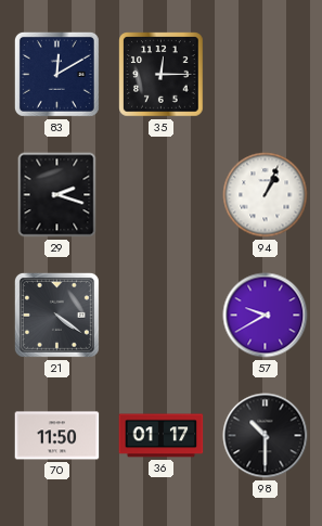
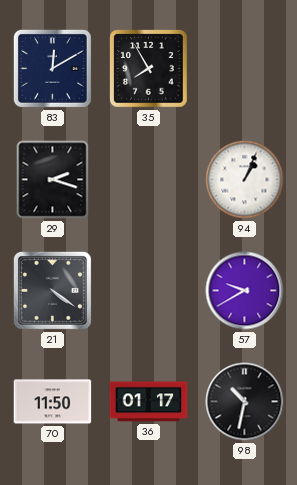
35: 12:15 -> 7:55 (149, 69)
98: 10:30 -> 10:32 (245, 402)
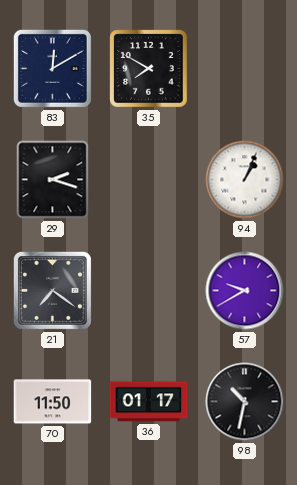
35: 7:55 -> 7:50 (149, 69)
21: 4:21 -> 7:21 (52, 290)
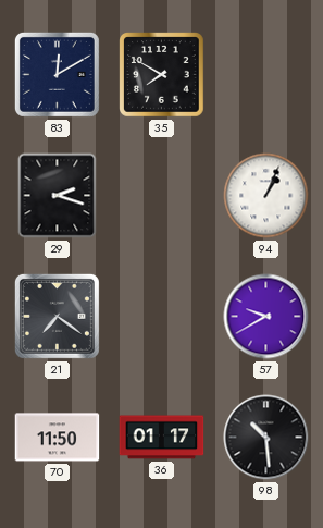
98: 10:32 -> 10:29 (266, 438)
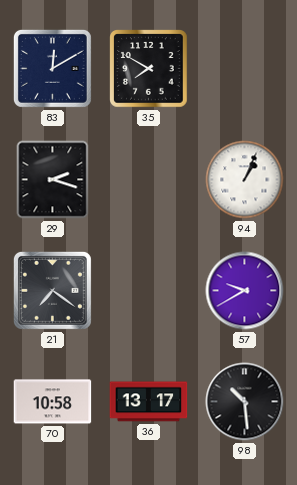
70: 11:50 -> 10:58 (53, 402)
36: 01:17 -> 13:17 (149, 402)
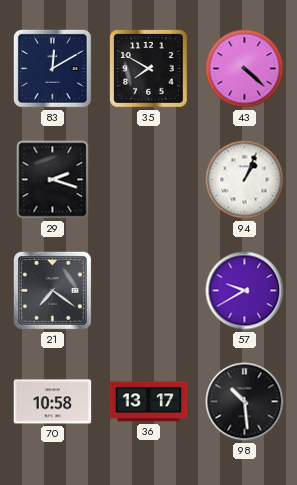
43: none -> 4:22 (245, 69)
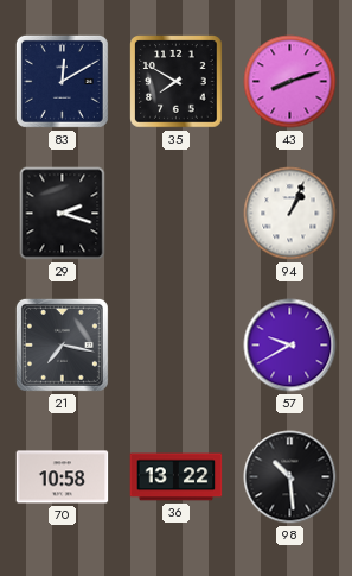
43: 4:22 -> 8:12 (290, 82)
21: 7:21 -> 7:17 (62, 344)
36: 13:17 -> 13:22 (177, 477)
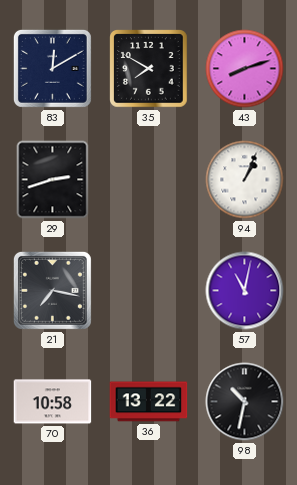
29: 2:18 -> 2:42 (53, 180)
57: 9:40 -> 11:02 (245, 291)
98: 10:29 -> 10:32 (245, 402)
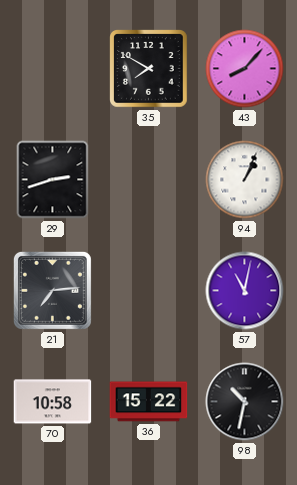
83: 12:10 -> none (52, 68)
43: 8:12 -> 8:07 (245, 69)
21: 7:17 -> 7:14 (52, 290)
36: 13:22 -> 15:22 (149, 402)
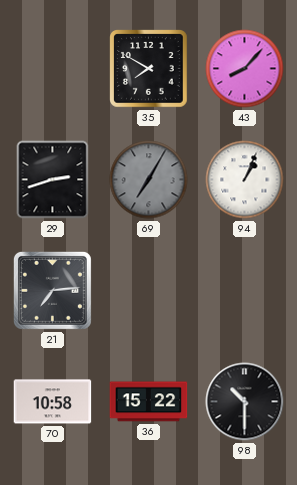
69: none -> 7:05 (149, 180)
57: 11:02 -> none (245, 291)
98: 10:32 -> 10:30 (245, 402)
